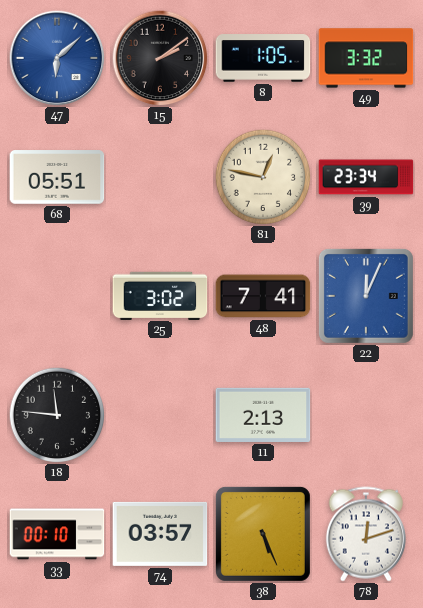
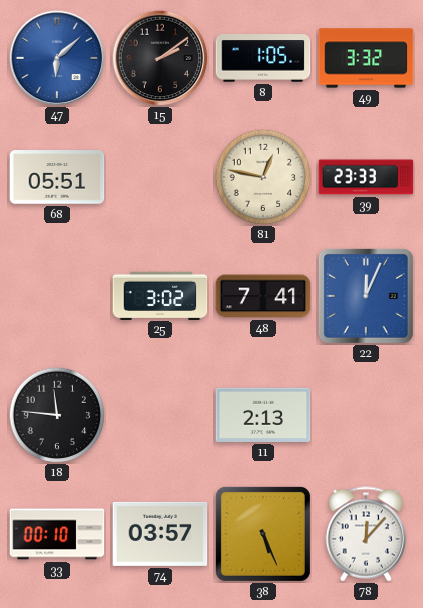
39: 23:34 -> 23:33 (366, 177)
78: 12:12 -> 12:07 (366, 534)
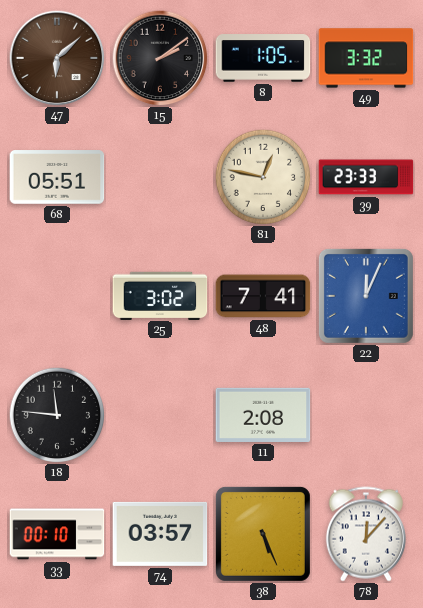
47 dial: blue -> brown (57, 58)
11: 2:13 -> 2:08 (263, 415)
